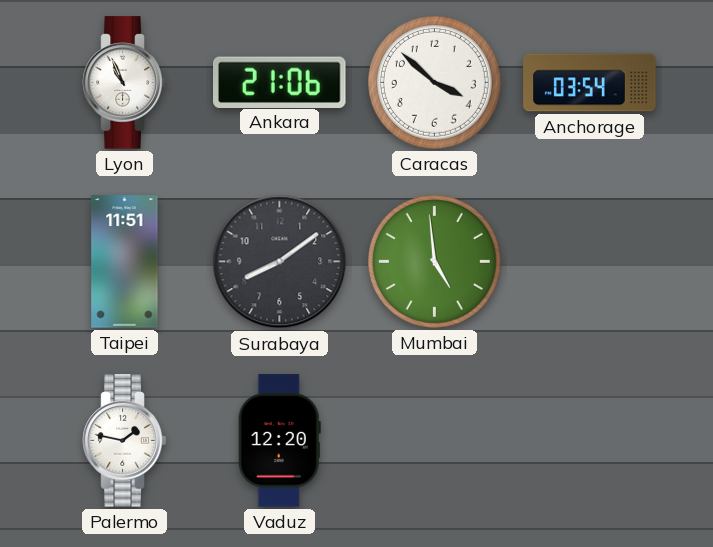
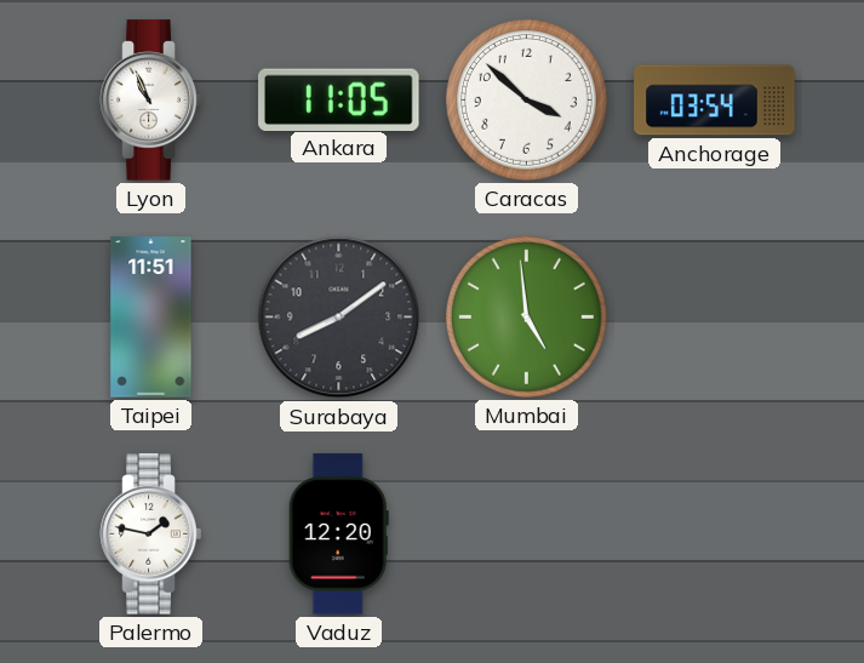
Ankara: 21:06 -> 11:05 (339, 99)
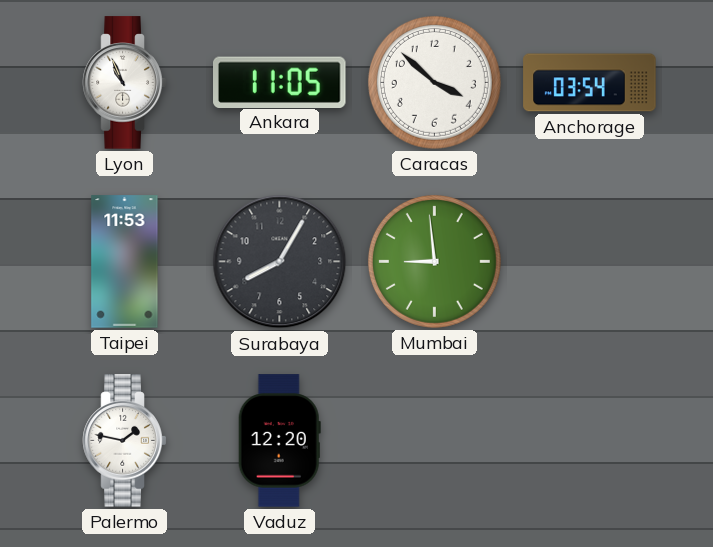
Taipei: 11:51 -> 11:53 (125, 262)
Surabaya: 8:09 -> 8:05 (280, 262)
Mumbai: 4:59 -> 8:59 (434, 261)
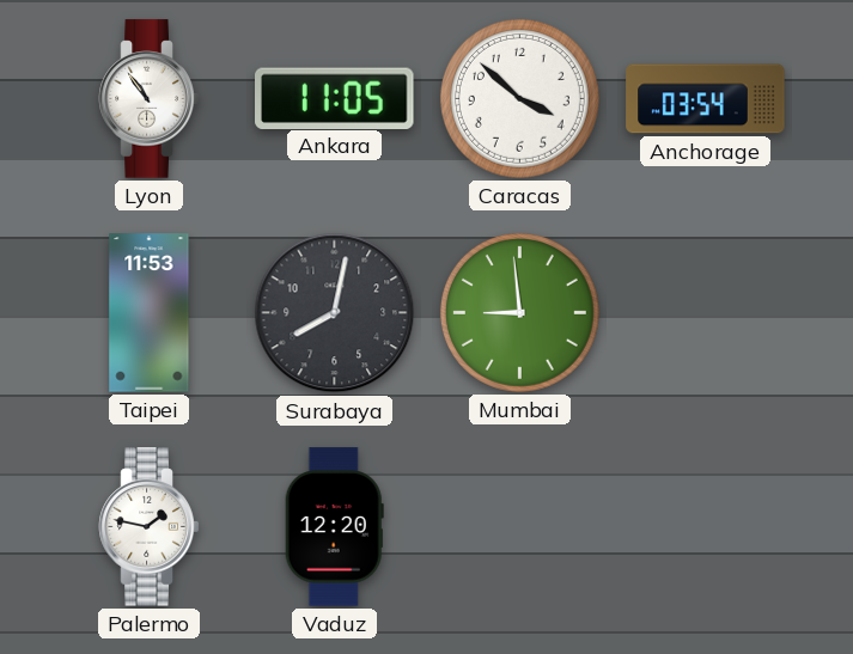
Lyon: 10:56 -> 10:54 (150, 99)
Surabaya: 8:05 -> 8:02 (335, 313)
